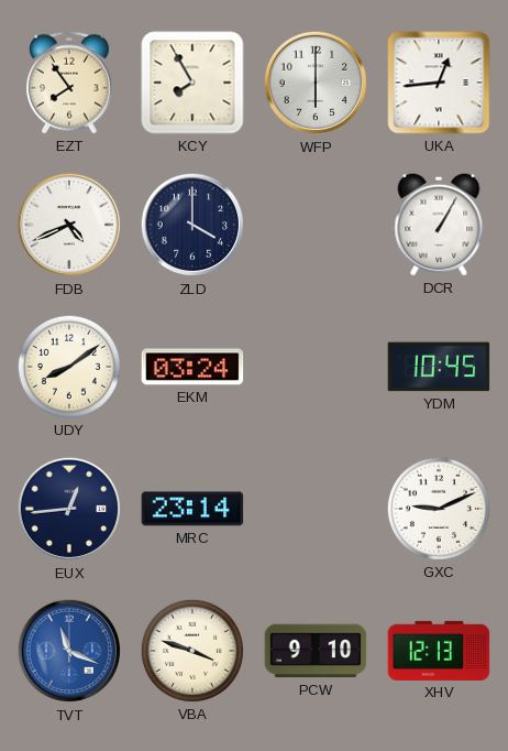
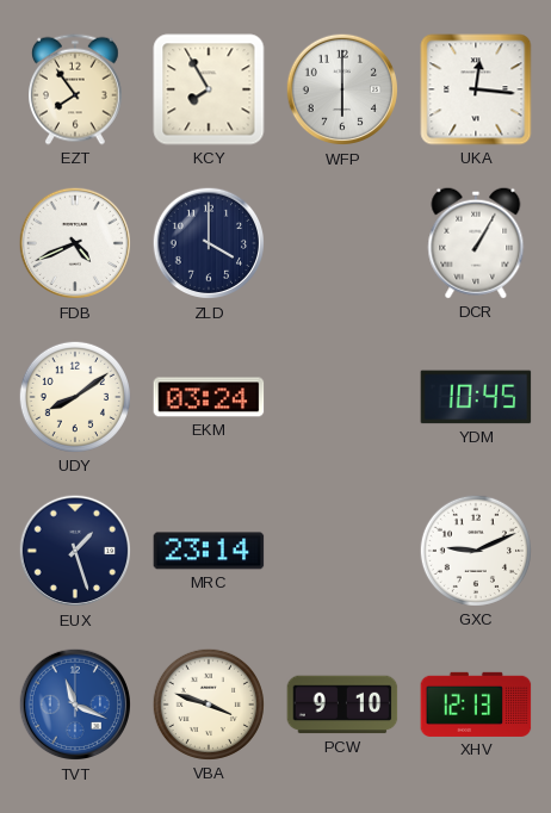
UKA: 12:44 -> 12:16 (476, 89)
EUX: 12:44 -> 1:27 (75, 551)
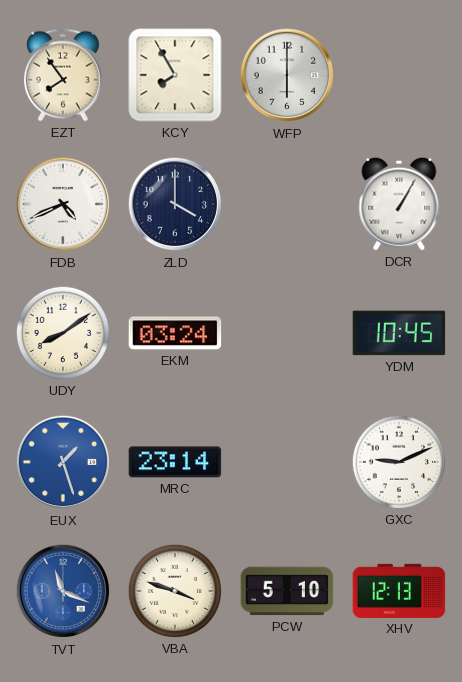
UKA: 12:16 -> none (476, 89)
EUX dial: navy -> blue (63, 462)
PCW: 9:10 -> 5:10 (287, 591)
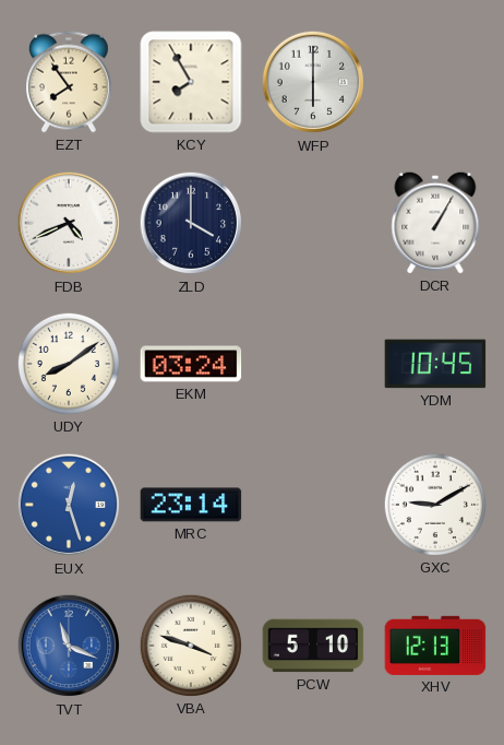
EUX: 1:27 -> 12:27 (69, 505)
GXC: 9:11 -> 9:10 (435, 505)
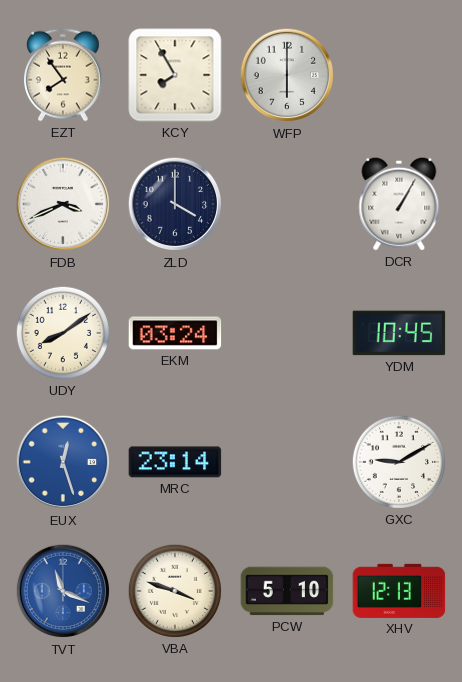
FDB: 4:41 -> 3:41 (63, 204)
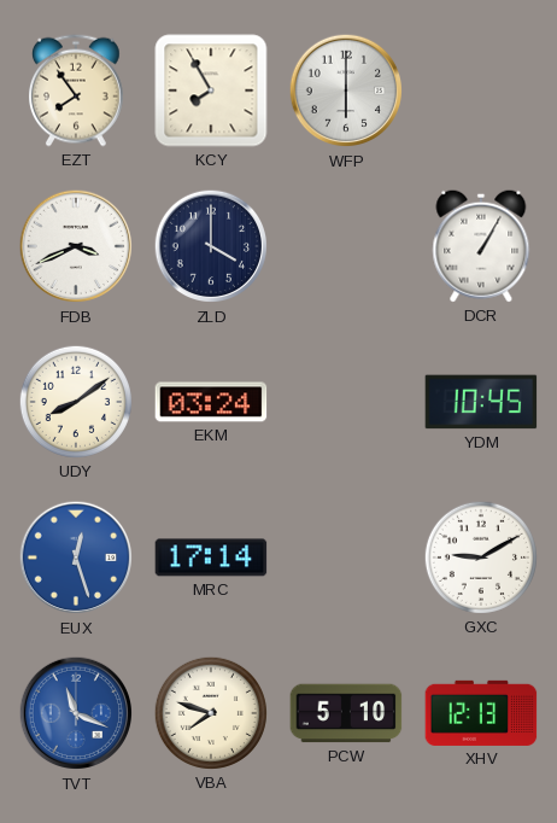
MRC: 23:14 -> 17:14 (211, 558)
VBA: 3:48 -> 7:48 (211, 713)
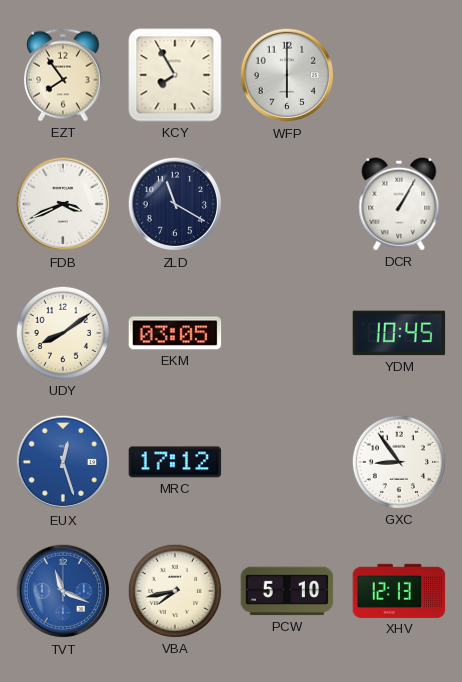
ZLD: 4:00 -> 11:20 (175, 204)
EKM: 03:24 -> 03:05 (175, 333)
MRC: 17:14 -> 17:12 (175, 462)
GXC: 9:10 -> 8:54 (399, 462)
VBA: 7:48 -> 7:43 (175, 591)
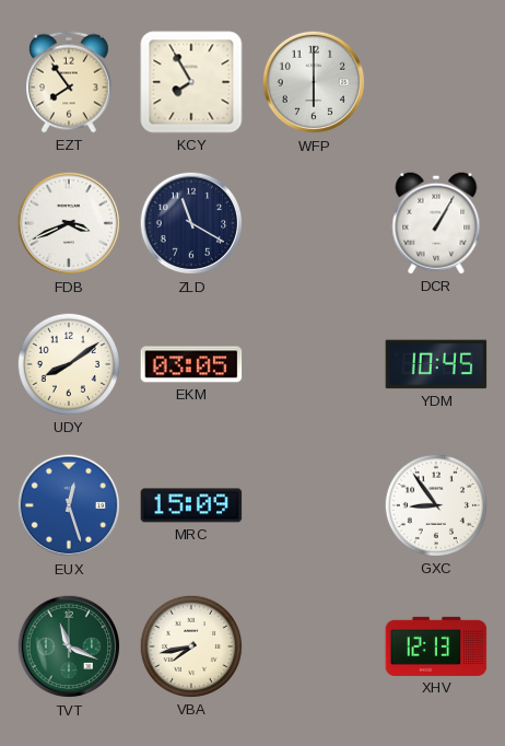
MRC: 17:12 -> 15:09 (191, 505)
TVT dial: blue -> green (69, 646)
PCW: 5:10 -> none (287, 591)
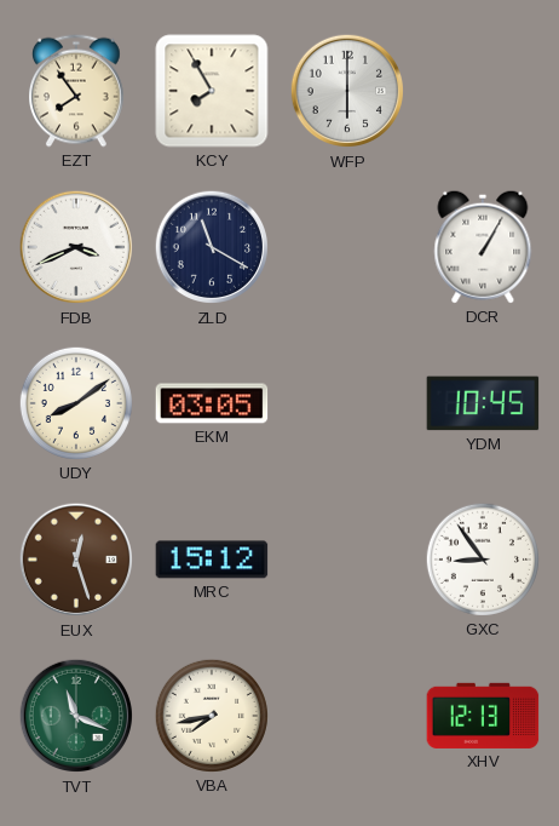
EUX dial: blue -> brown (76, 560)
MRC: 15:09 -> 15:12 (212, 560)
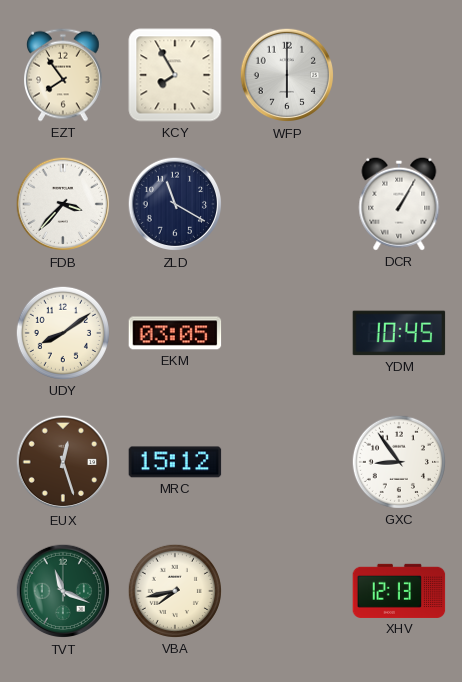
FDB: 3:41 -> 3:37 (63, 204)
